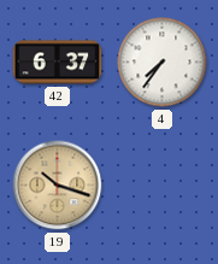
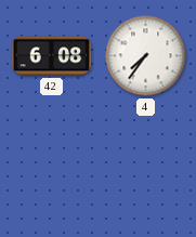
42: 6:37 -> 6:08 (52, 56)
19: 10:18 -> none (58, 186)
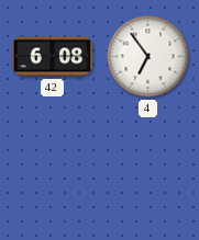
4: 7:36 -> 6:54 (148, 57)
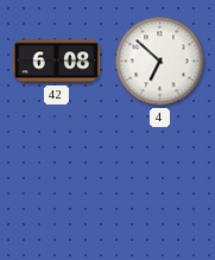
4: 6:54 -> 6:52 (160, 62)
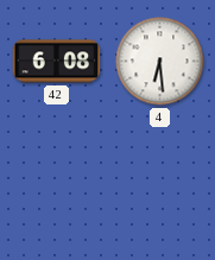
4: 6:52 -> 6:29 (160, 62)
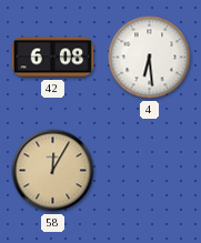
58: none -> 12:05 (53, 171)
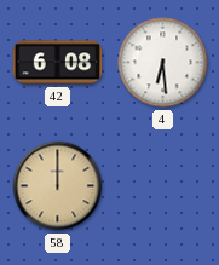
58: 12:05 -> 12:00 (58, 186)
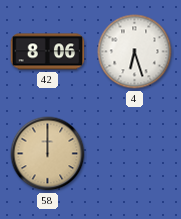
42: 6:08 -> 8:06 (48, 52)
4: 6:29 -> 6:27 (135, 52)
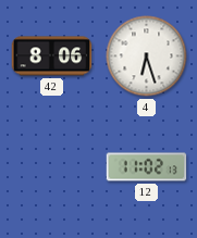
58: 12:00 -> none (48, 154)
12: none -> 11:02 (147, 167)
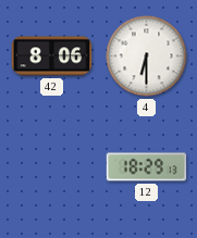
4: 6:27 -> 6:30 (147, 57)
12: 11:02 -> 18:29 (147, 167)
